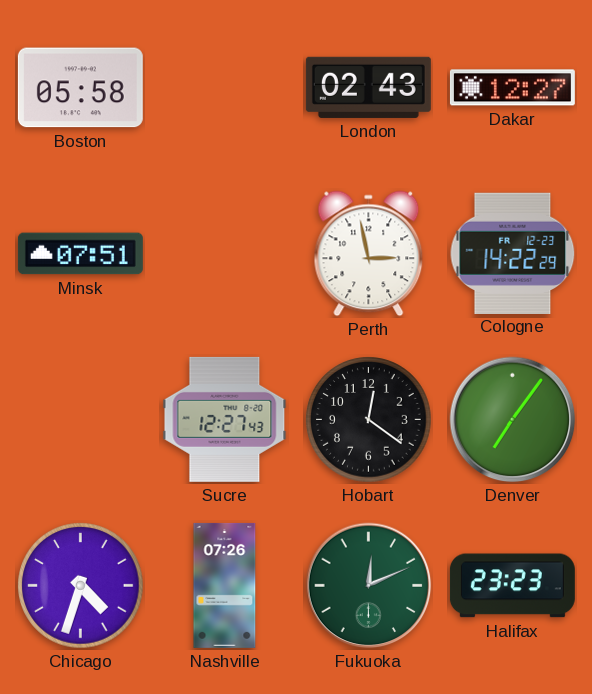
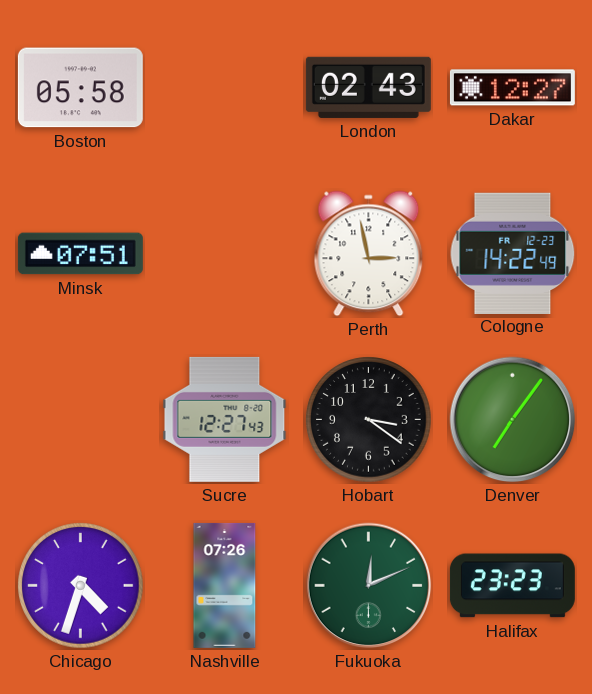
Cologne: 14:22:29 -> 14:22:49 (513, 253)
Hobart: 12:21 -> 3:21 (369, 420)
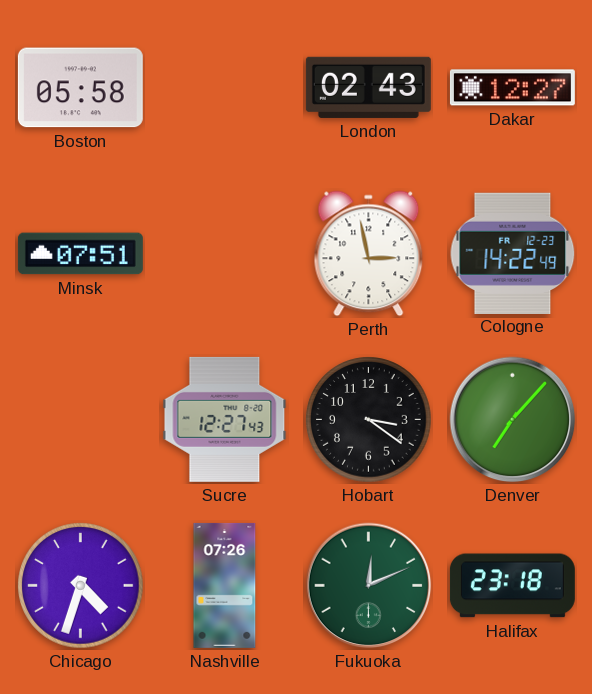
Denver: 7:06 -> 7:07 (513, 420)
Halifax: 23:23 -> 23:18 (512, 586)
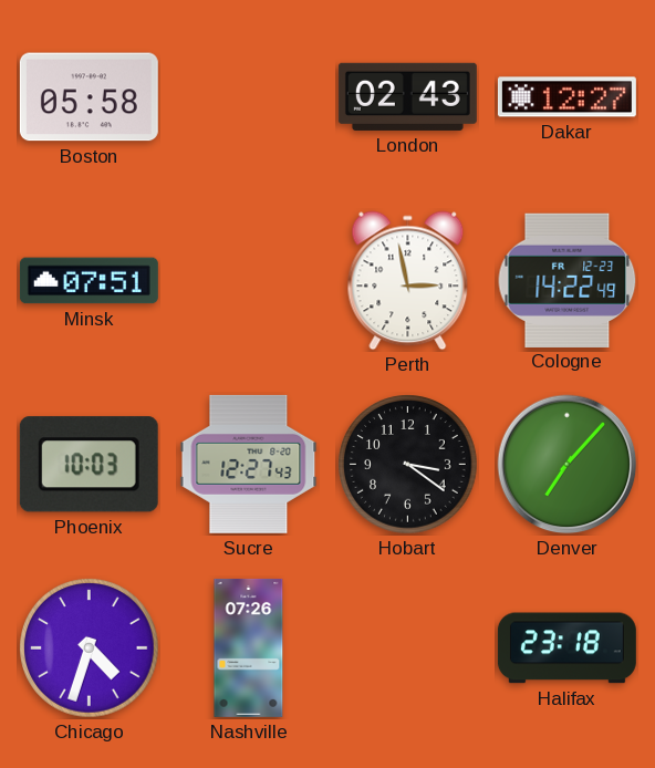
Phoenix: none -> 10:03 (89, 465)
Fukuoka: 12:11 -> none (369, 586)
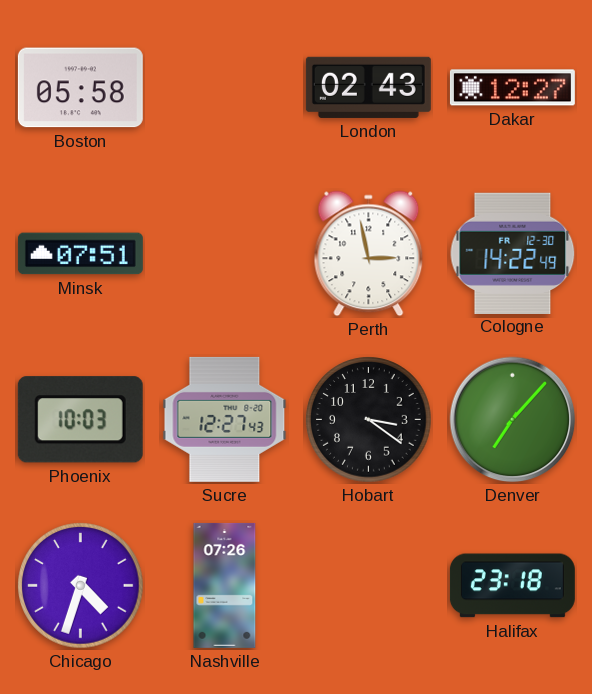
Cologne date: FR 12-23 -> FR 12-30 (513, 253)
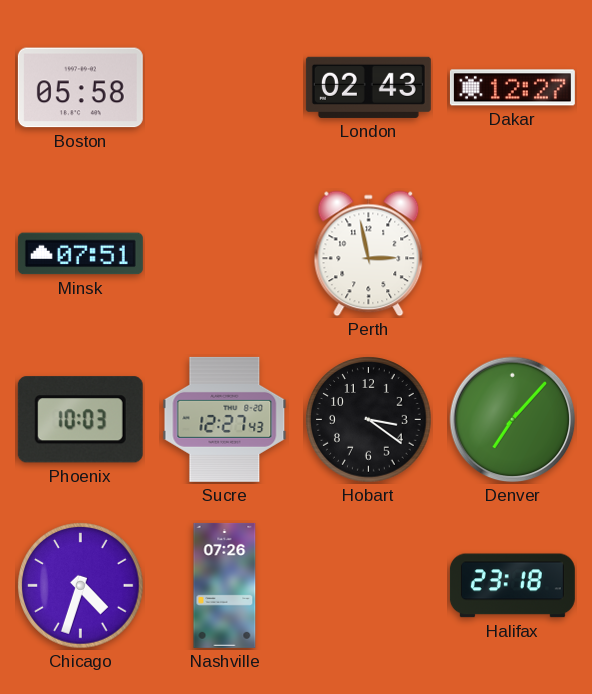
Cologne: 14:22 -> none (513, 253)
